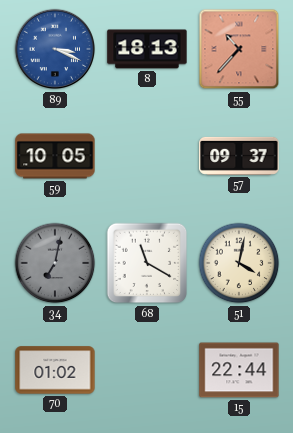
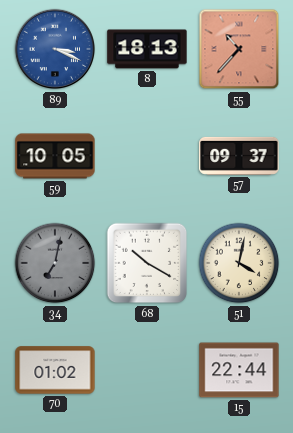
68: 11:20 -> 10:20 (147, 263)
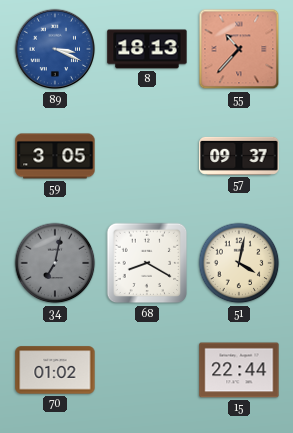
59: 10:05 -> 3:05 (55, 156)
68: 10:20 -> 8:20 (147, 263)
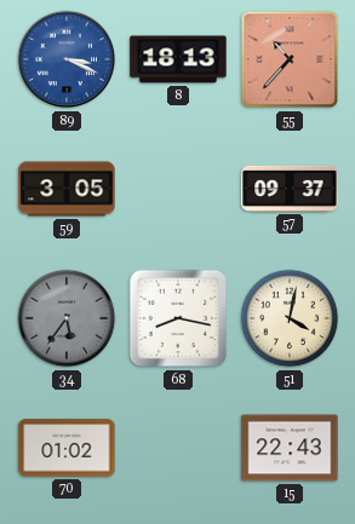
34: 7:02 -> 5:36 (67, 318)
68: 8:20 -> 8:17 (178, 318)
15: 22:44 -> 22:43 (290, 448)
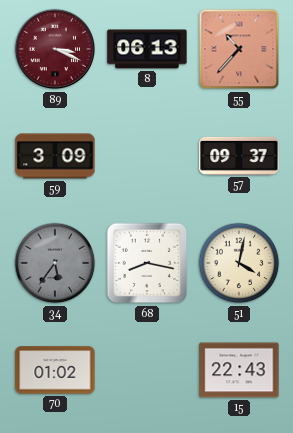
89 dial: blue -> burgundy (55, 49)
8: 18:13 -> 06:13 (147, 49)
59: 3:05 -> 3:09 (55, 156)
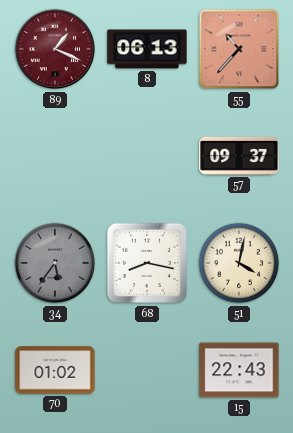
89: 3:19 -> 1:19 (55, 49)
59: 3:09 -> none (55, 156)
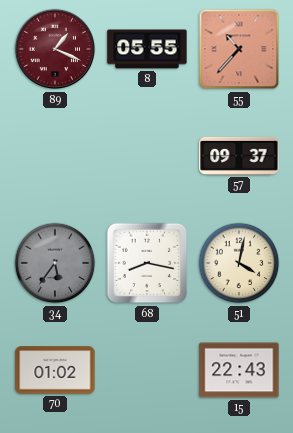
8: 06:13 -> 05:55 (147, 49)
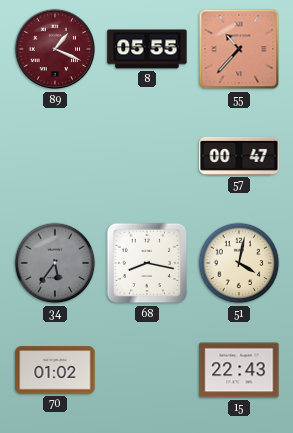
57: 09:37 -> 00:47 (239, 156)
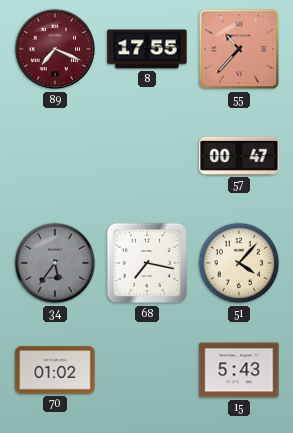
89: 1:19 -> 7:19 (55, 49)
8: 05:55 -> 17:55 (147, 49)
68: 8:17 -> 7:17 (147, 263)
51: 4:02 -> 4:07 (239, 263)
15: 22:43 -> 5:43 (239, 370)
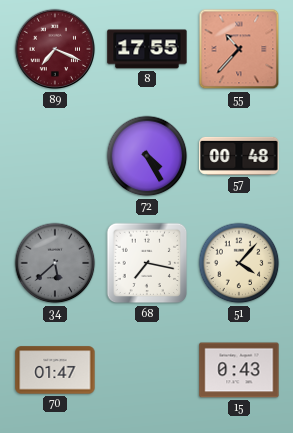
72: none -> 4:25 (147, 156)
57: 00:47 -> 00:48 (239, 156)
34: 5:36 -> 5:38 (55, 263)
70: 01:02 -> 01:47 (55, 370)
15: 5:43 -> 0:43 (239, 370)
